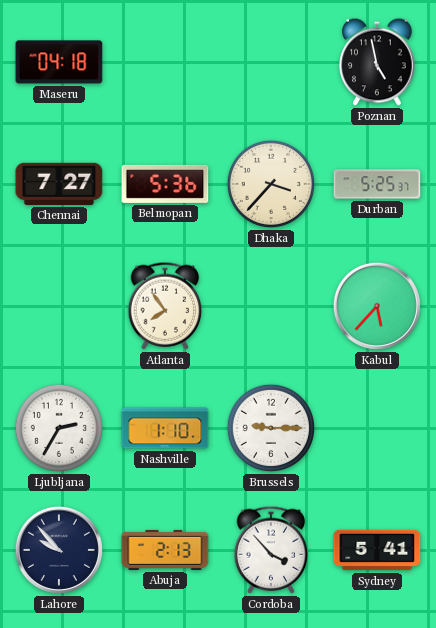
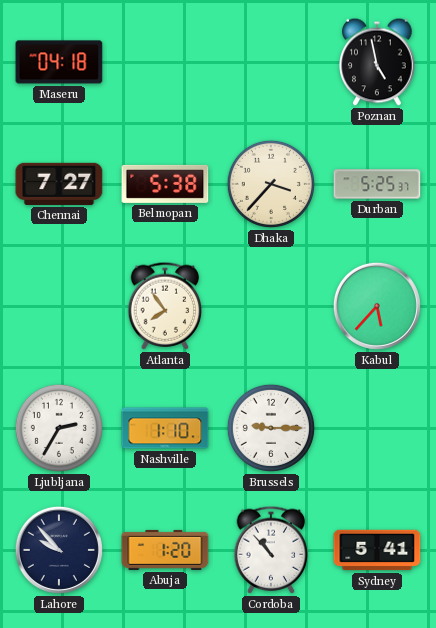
Belmopan: 5:36 -> 5:38 (165, 184)
Abuja: 2:13 -> 1:20 (165, 550)
Cordoba: 3:53 -> 10:53 (271, 550)
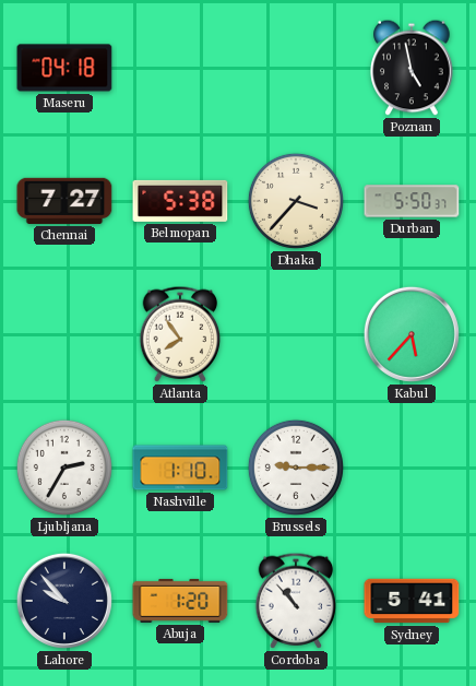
Durban: 5:25 -> 5:50 (412, 201)
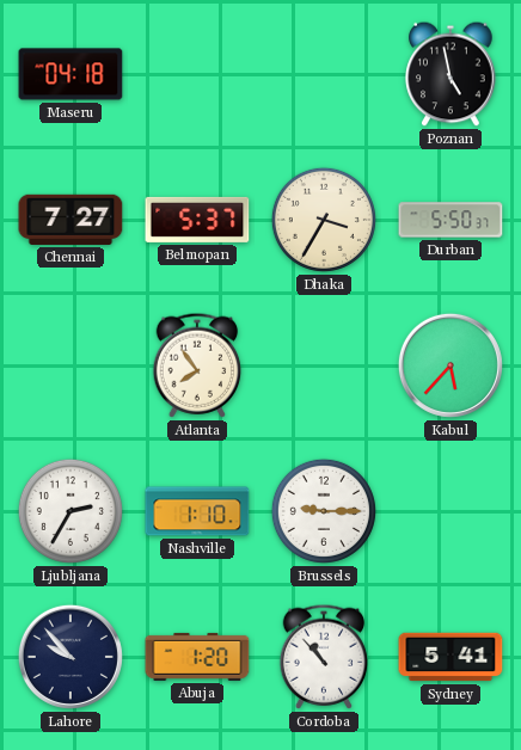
Belmopan: 5:38 -> 5:37 (197, 220)
Dhaka: 3:37 -> 3:35 (324, 220)
